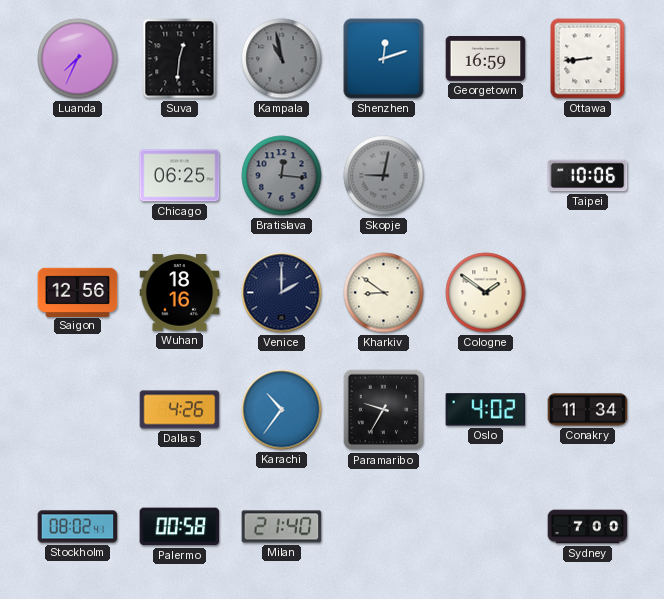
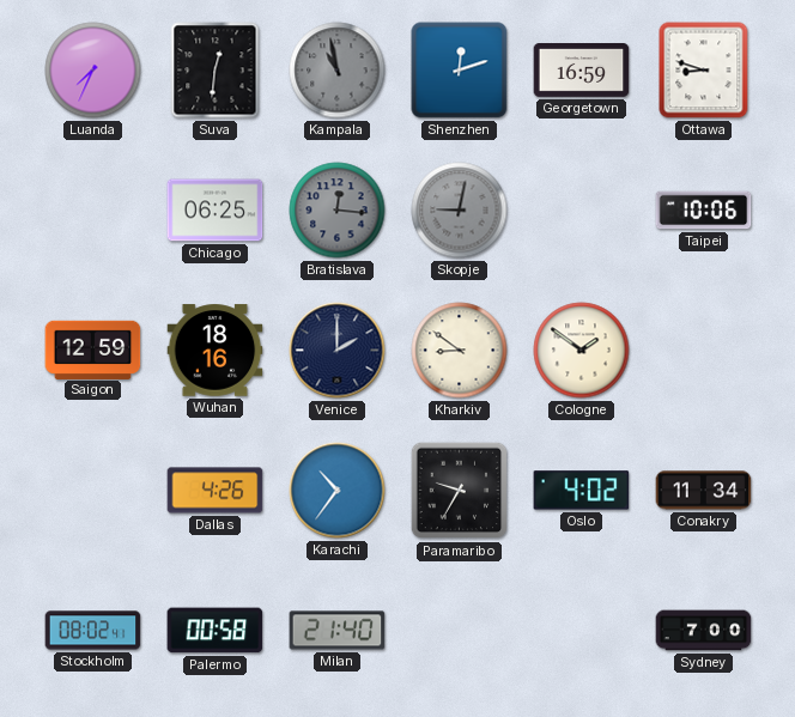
Ottawa: 8:44 -> 8:48 (704, 71)
Saigon: 12:56 -> 12:59 (93, 350)
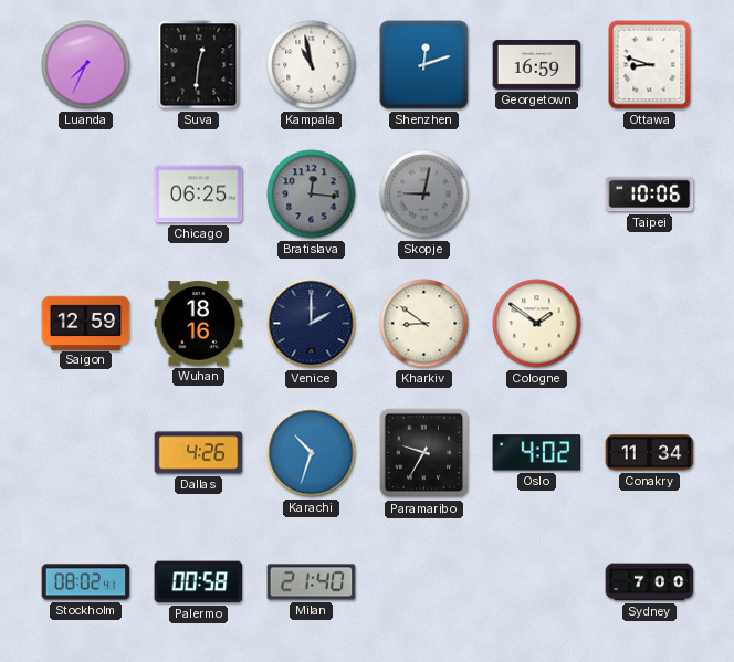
Kampala dial: grey -> white (312, 65)
Karachi: 10:36 -> 10:33 (312, 453)
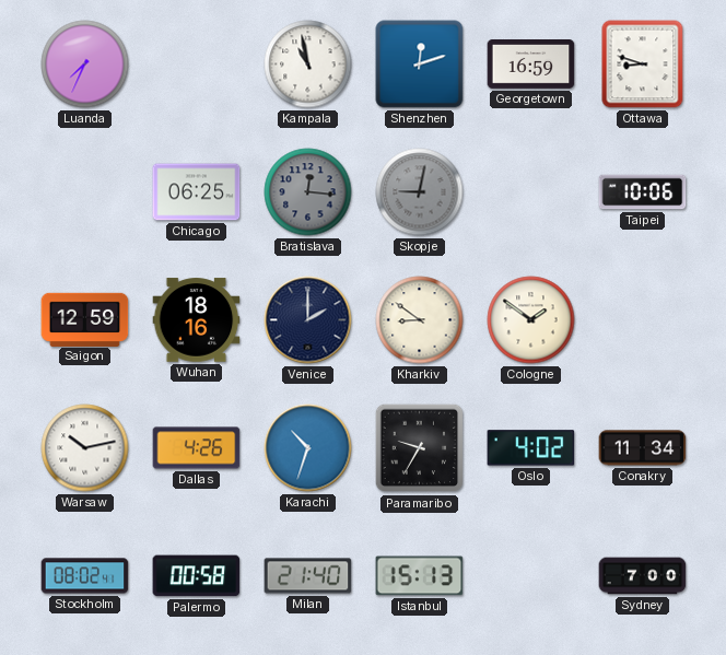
Suva: 12:31 -> none (199, 65)
Warsaw: none -> 10:13 (85, 448)
Istanbul: none -> 15:13 (420, 576)
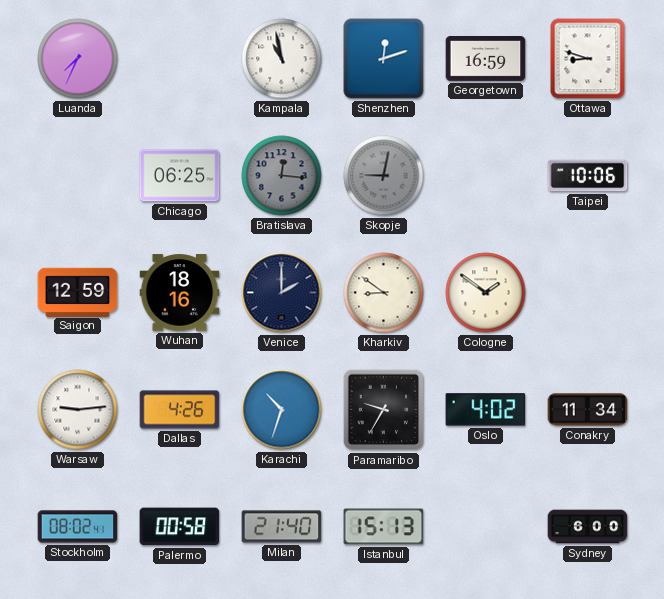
Warsaw: 10:13 -> 9:14 (78, 410)
Sydney: 7:00 -> 6:00 (588, 527)
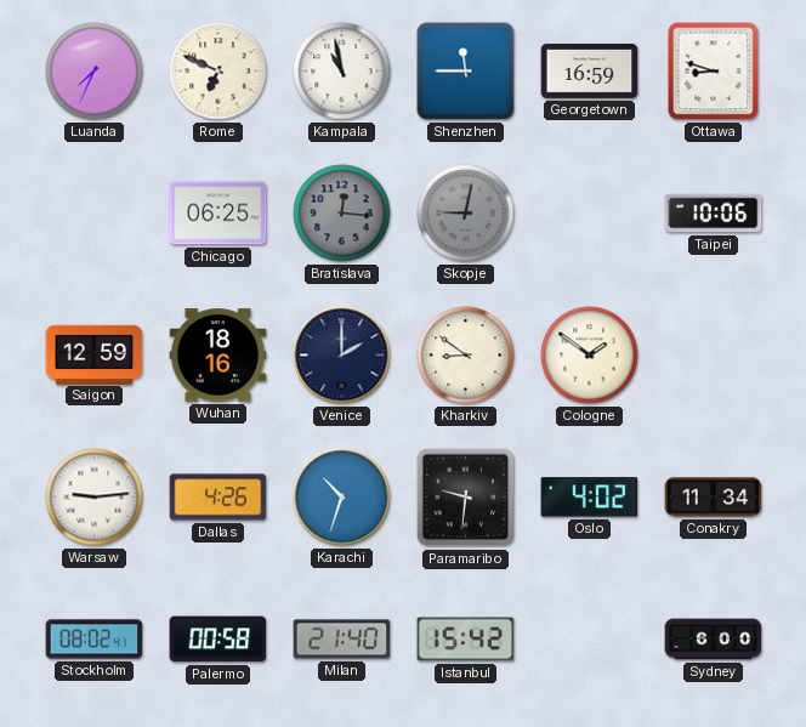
Rome: none -> 6:49 (218, 72)
Shenzhen: 12:12 -> 11:45 (466, 72)
Paramaribo: 9:35 -> 9:31 (466, 498)
Istanbul: 15:13 -> 15:42 (466, 640)
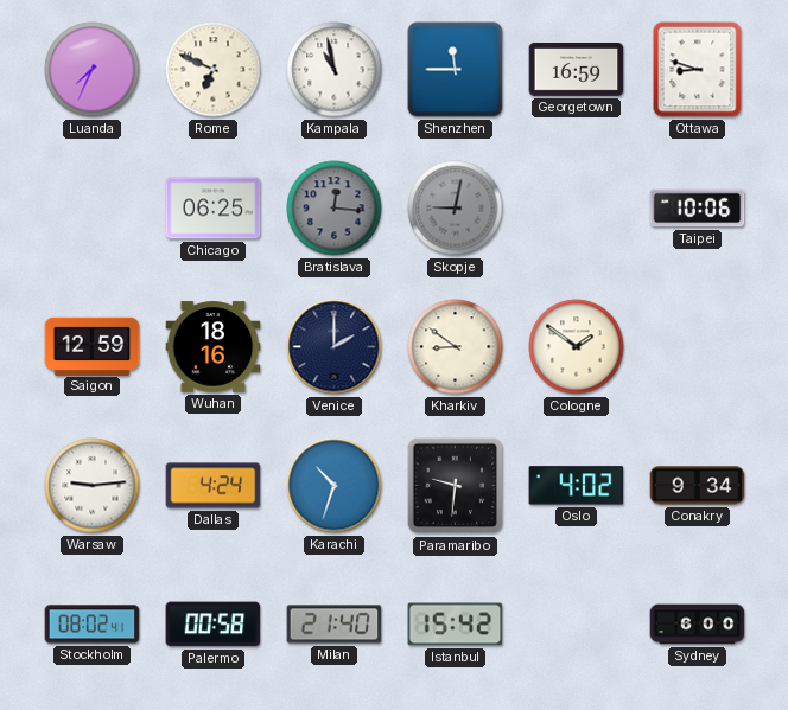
Dallas: 4:26 -> 4:24 (214, 486)
Conakry: 11:34 -> 9:34 (698, 486)
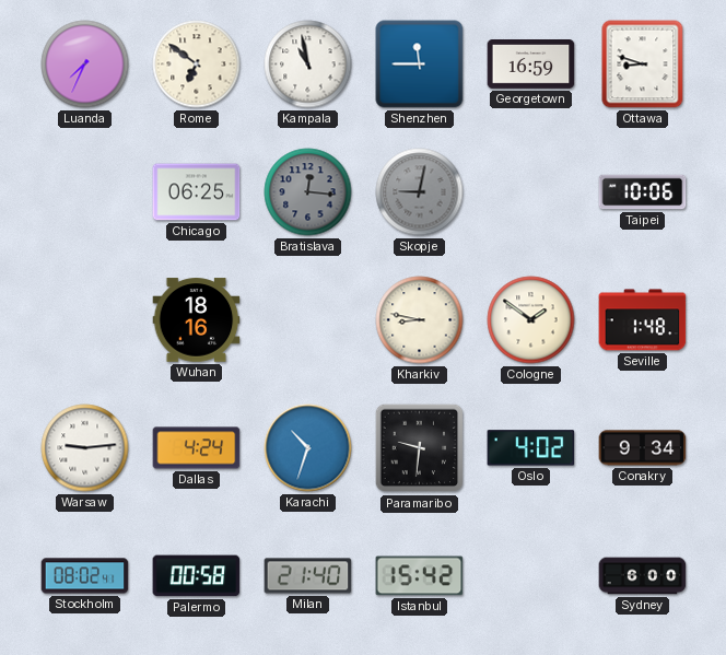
Rome: 6:49 -> 6:51 (197, 65)
Saigon: 12:59 -> none (93, 346)
Venice: 2:00 -> none (335, 347)
Kharkiv: 8:51 -> 8:47 (420, 320)
Seville: none -> 1:48 (643, 320)
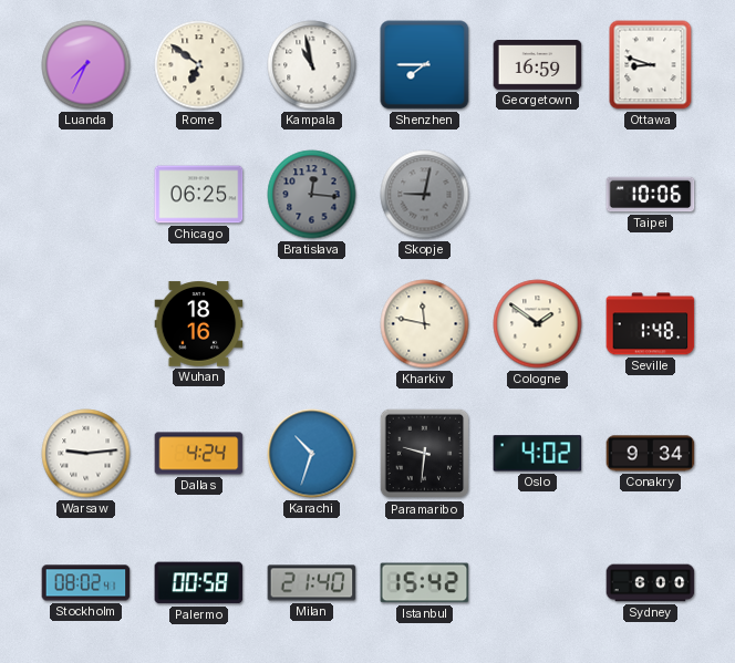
Shenzhen: 11:45 -> 7:45 (425, 65)
Kharkiv: 8:47 -> 11:47 (425, 324)
